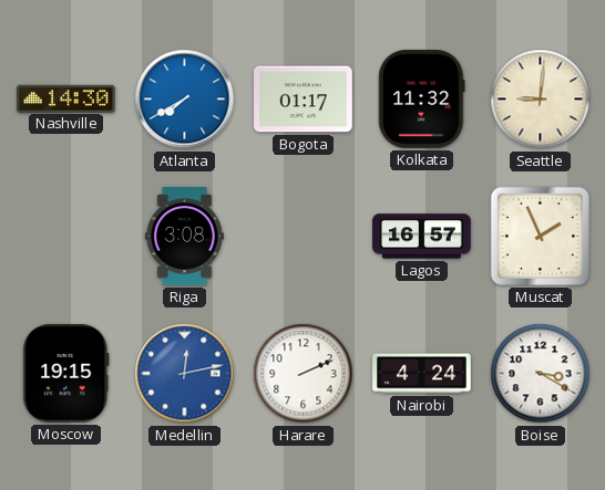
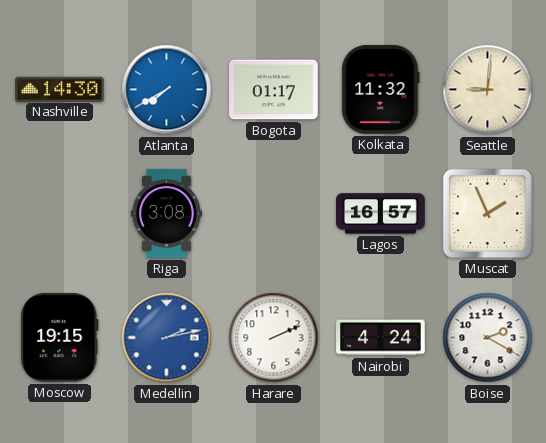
Medellin: 12:13 -> 2:13 (167, 338)
Boise: 3:20 -> 2:20 (488, 338)
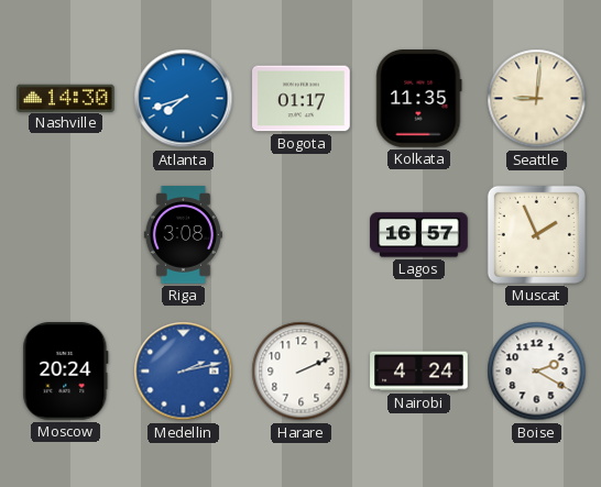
Atlanta: 7:40 -> 7:42 (184, 99)
Kolkata: 11:32 -> 11:35 (419, 99)
Moscow: 19:15 -> 20:24 (66, 372)
